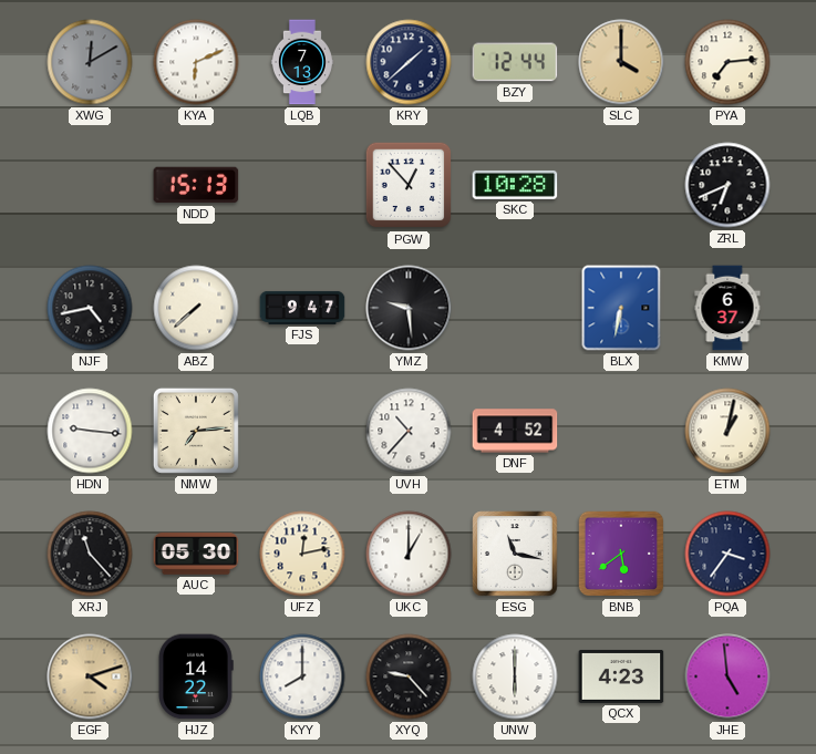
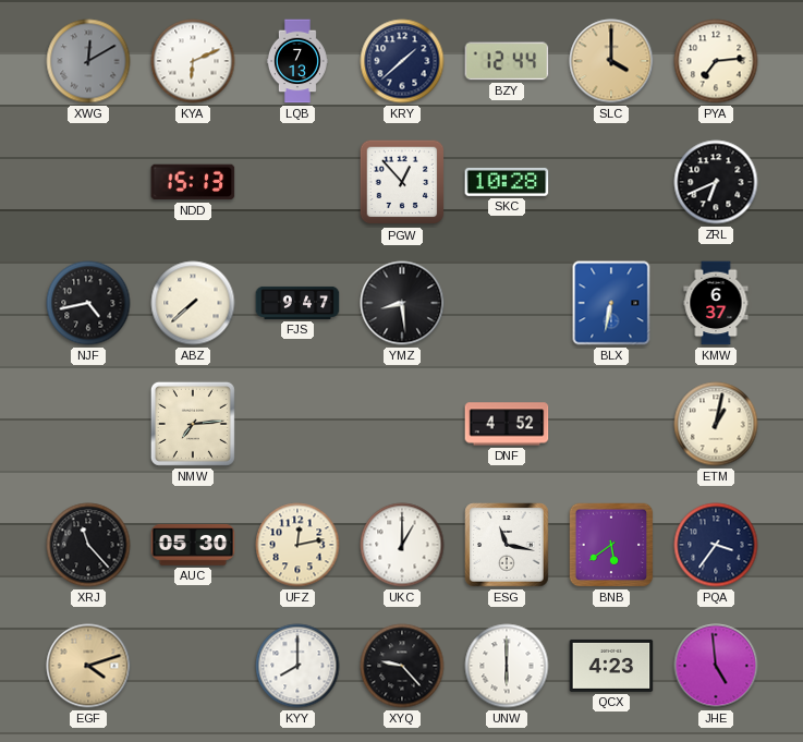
YMZ: 9:29 -> 8:29 (402, 303)
HDN: 9:16 -> none (90, 431)
UVH: 10:37 -> none (409, 431)
HJZ: 14:22 -> none (196, 676)
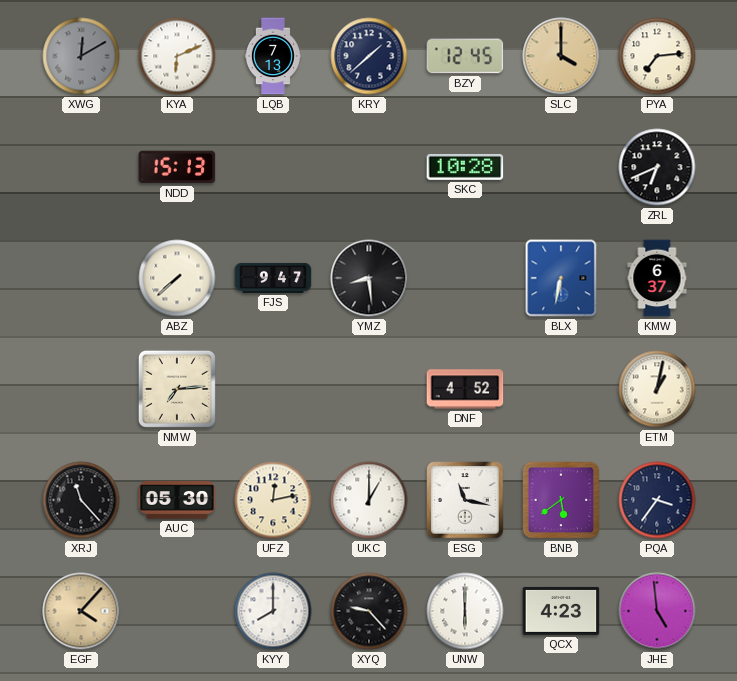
BZY: 12:44 -> 12:45 (465, 56)
PGW: 12:53 -> none (402, 182)
NJF: 4:43 -> none (88, 303)
EGF: 4:12 -> 4:07 (81, 611)
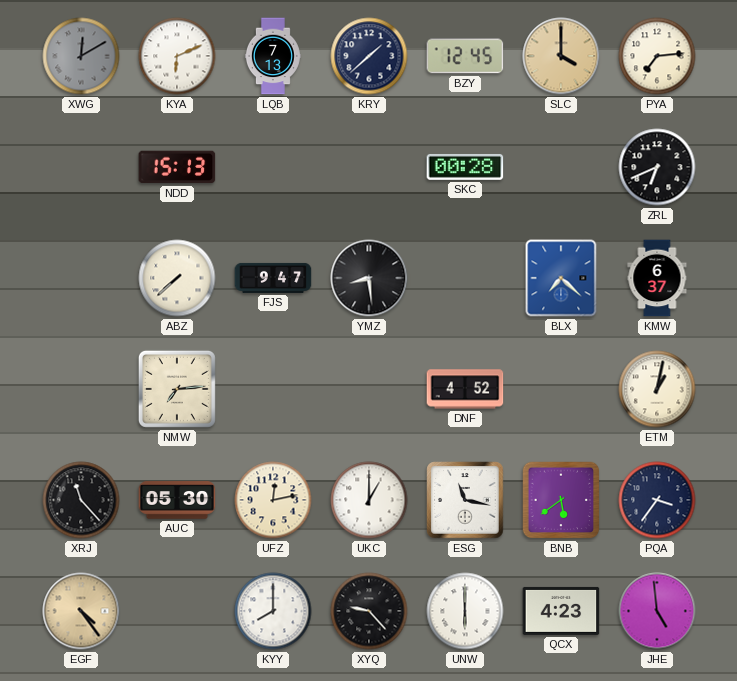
SKC: 10:28 -> 00:28 (465, 167)
BLX: 6:32 -> 7:22 (561, 278)
EGF: 4:07 -> 4:24 (81, 611)
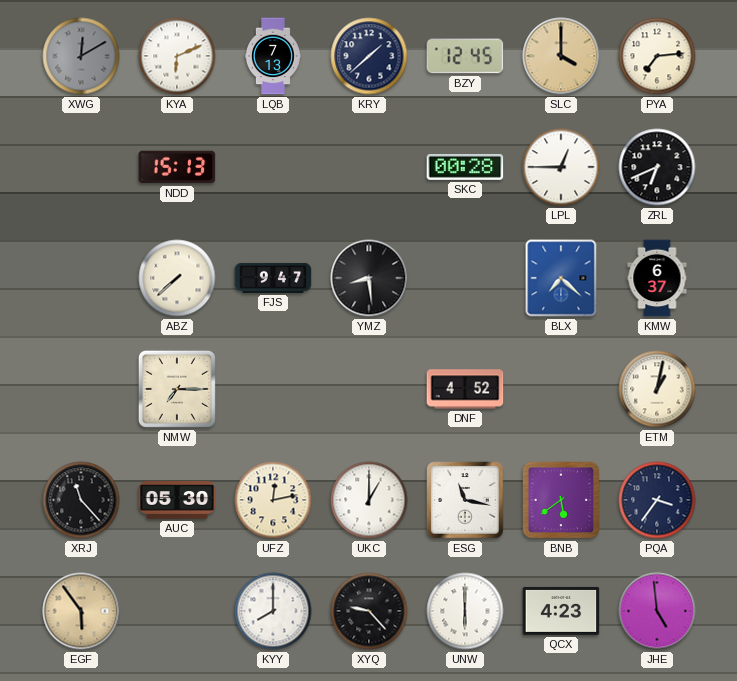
LPL: none -> 12:45 (561, 167)
NMW: 7:14 -> 7:15 (177, 389)
EGF: 4:24 -> 5:54 (81, 611)
